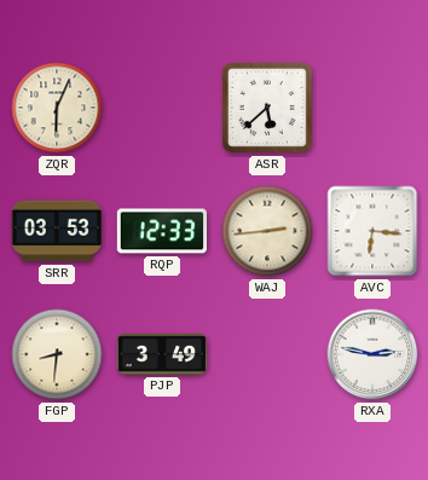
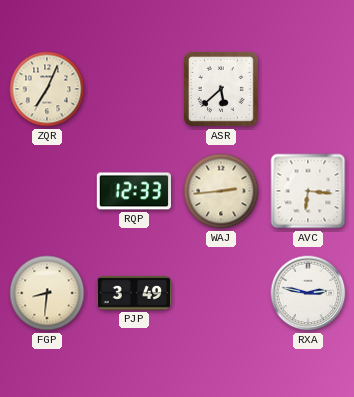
ZQR: 6:04 -> 7:04 (47, 89)
SRR: 03:53 -> none (56, 231)
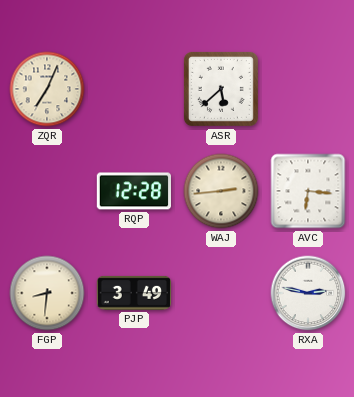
RQP: 12:33 -> 12:28 (133, 191)
